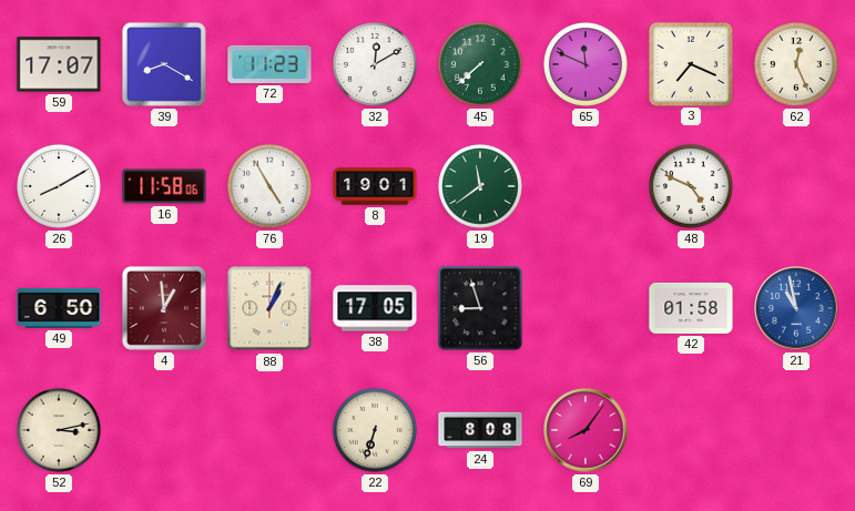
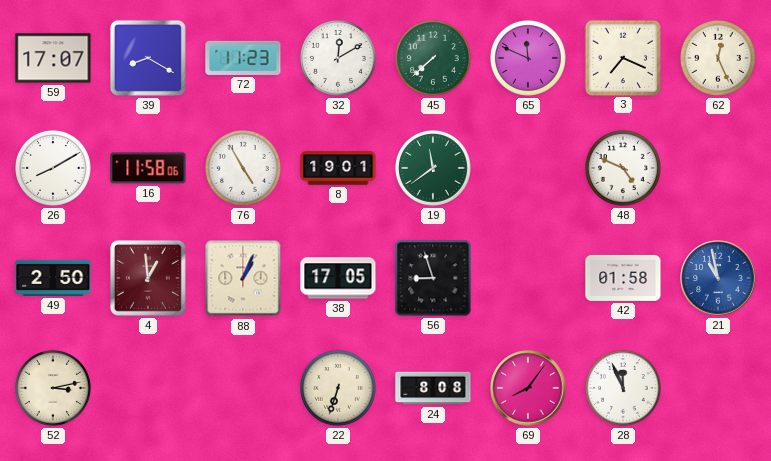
49: 6:50 -> 2:50 (53, 278)
28: none -> 11:56 (623, 388)
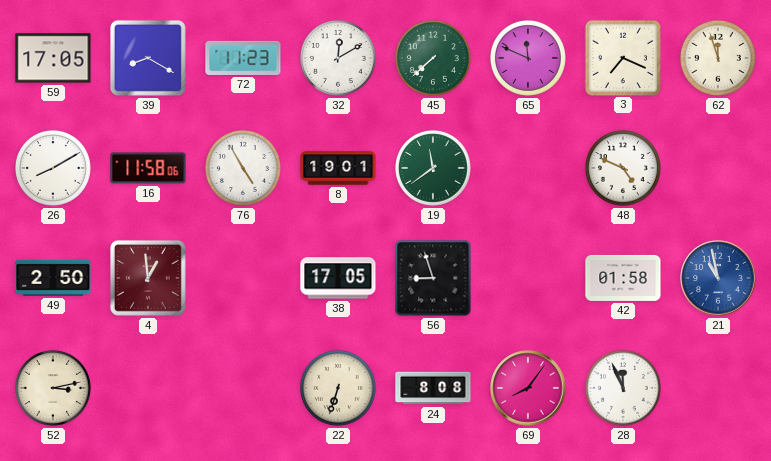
59: 17:07 -> 17:05 (53, 58)
62: 12:26 -> 11:57 (718, 58)
88: 1:04 -> none (243, 278)
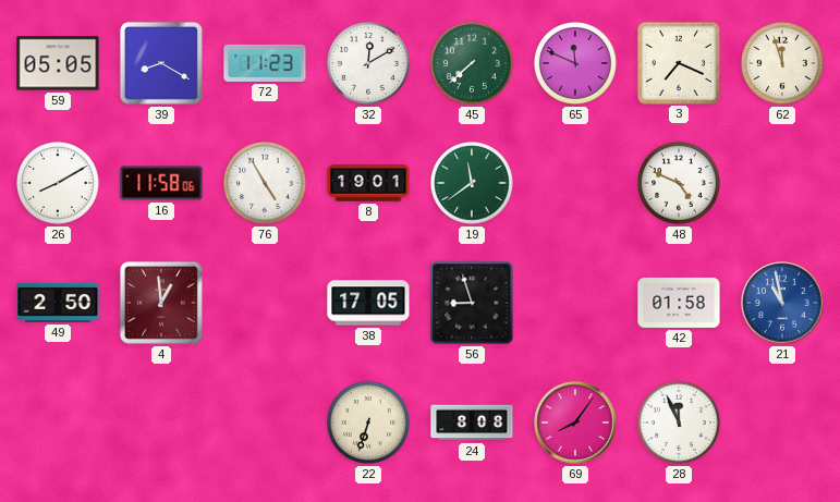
59: 17:05 -> 05:05 (58, 63)
52: 3:13 -> none (53, 388)
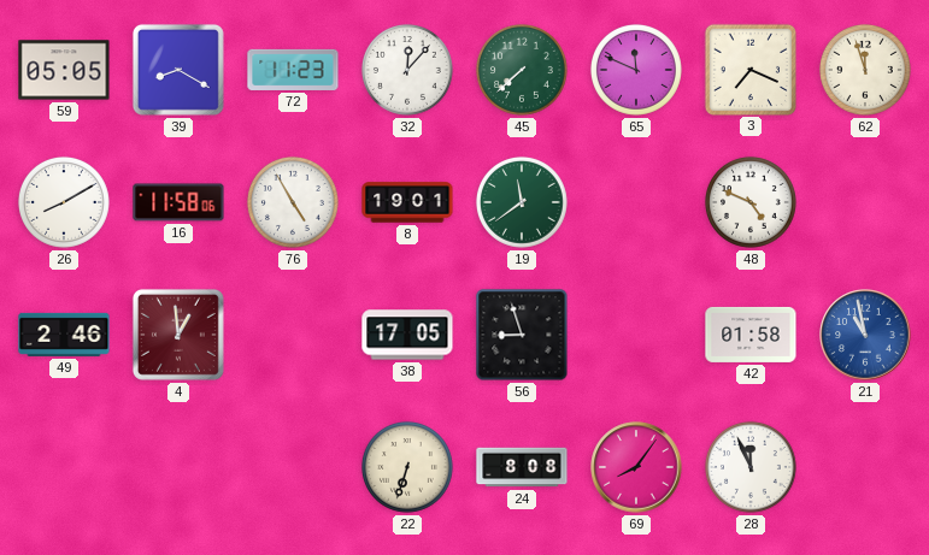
32: 12:10 -> 12:07 (407, 70)
49: 2:50 -> 2:46 (64, 335)
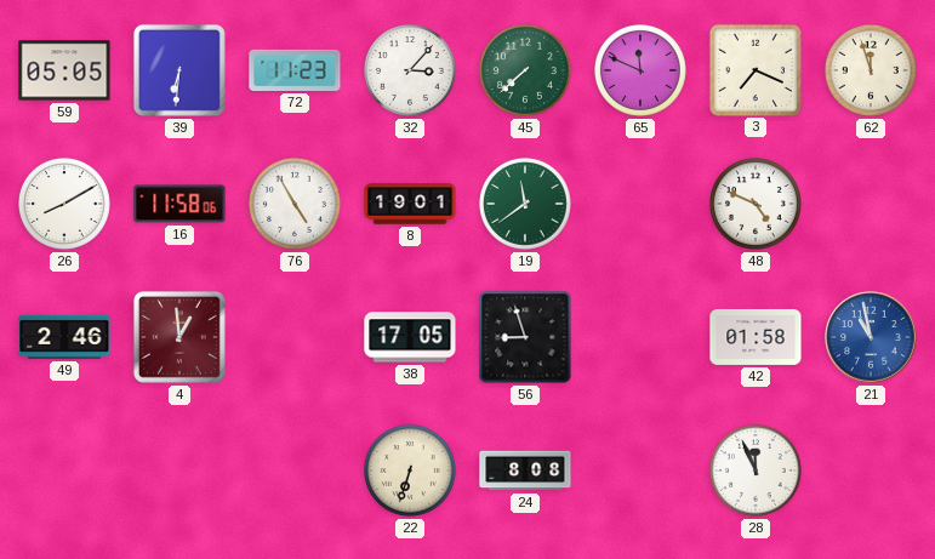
39: 8:20 -> 6:31 (179, 70)
32: 12:07 -> 3:07 (410, 70)
69: 8:06 -> none (636, 467)
